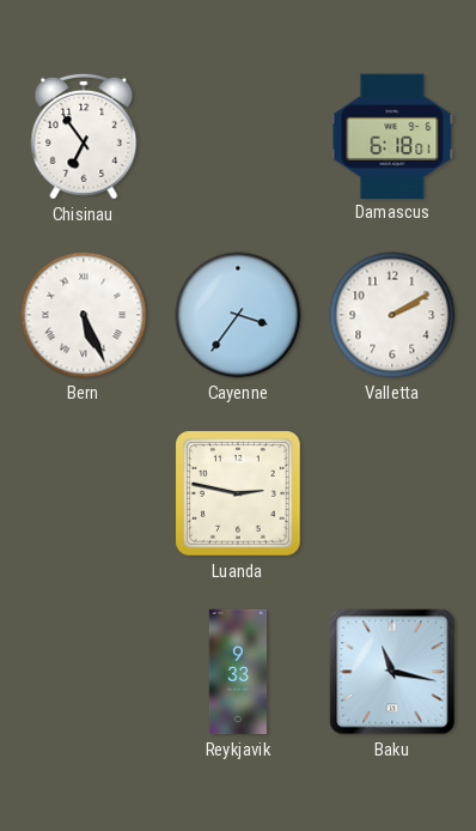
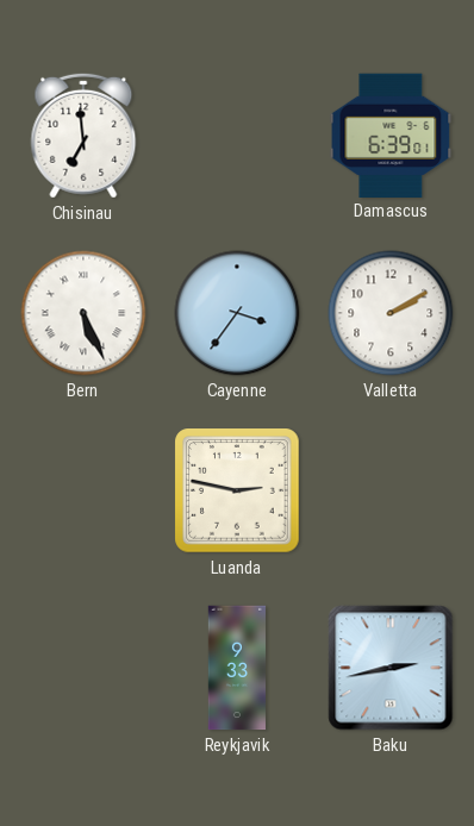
Chisinau: 6:54 -> 6:59 (83, 136)
Damascus: 6:18 -> 6:39 (391, 134)
Baku: 11:17 -> 2:43 (391, 668)
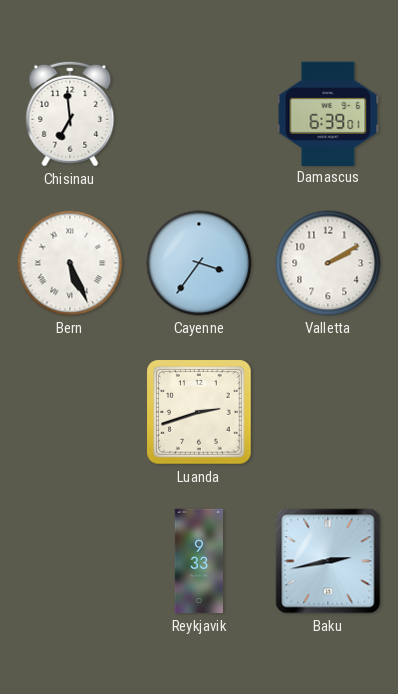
Luanda: 2:47 -> 2:42 (199, 412)
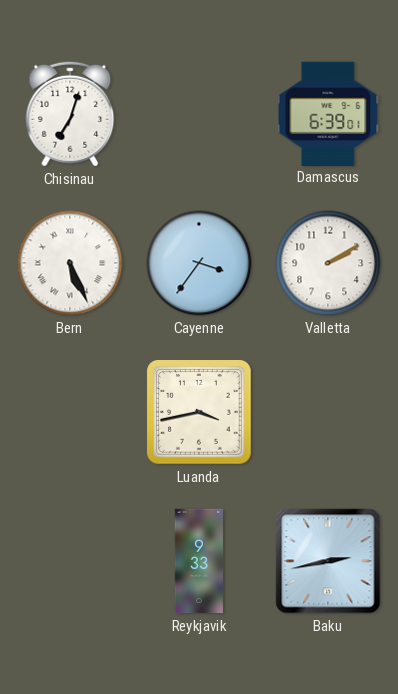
Chisinau: 6:59 -> 7:03 (70, 114)
Luanda: 2:42 -> 3:43 (199, 412)
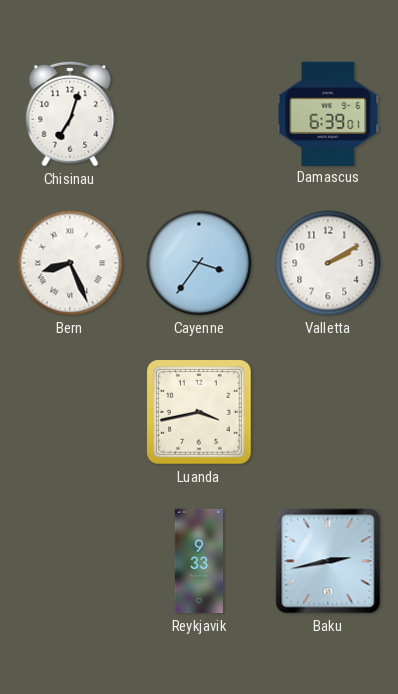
Bern: 5:26 -> 8:26 (70, 263)
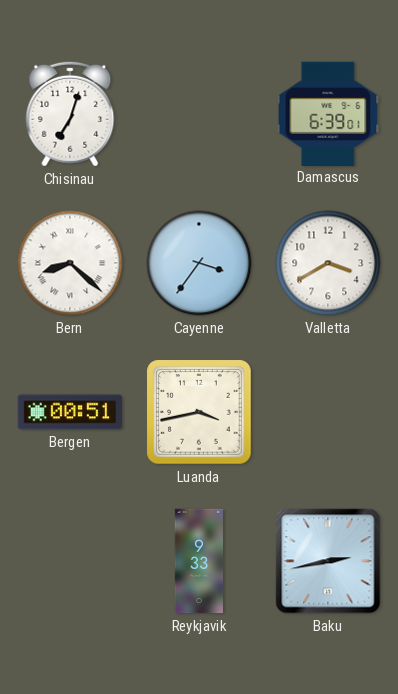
Bern: 8:26 -> 8:22 (70, 263)
Valletta: 2:10 -> 3:40 (328, 263)
Bergen: none -> 00:51 (70, 412)
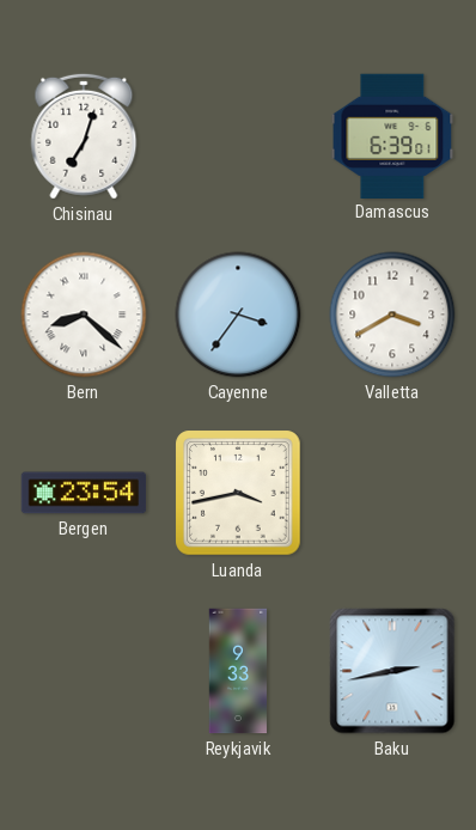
Bergen: 00:51 -> 23:54 (84, 493)
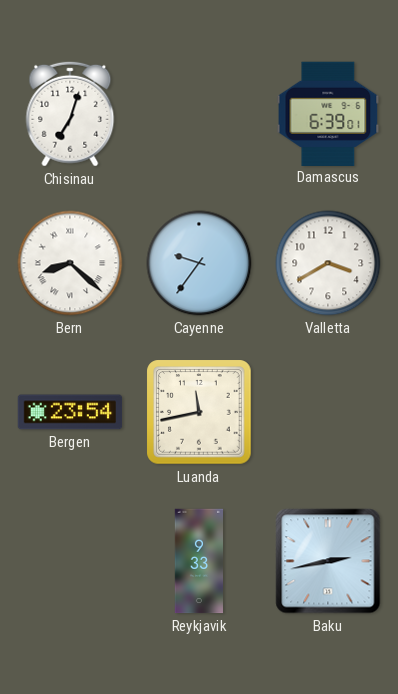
Cayenne: 3:36 -> 9:36 (199, 263)
Luanda: 3:43 -> 11:43 (199, 412)
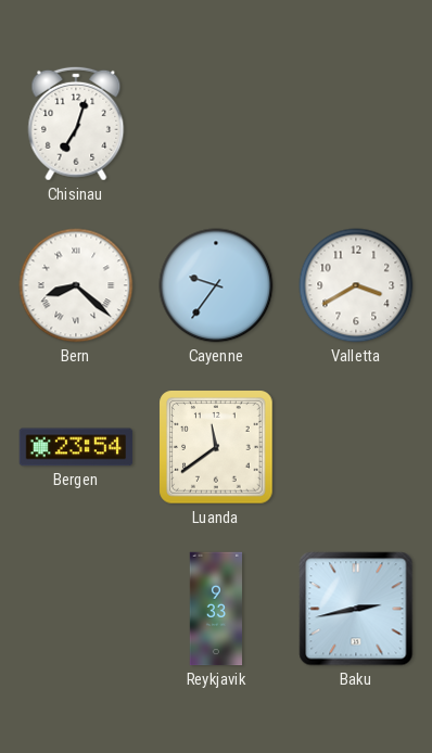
Damascus: 6:39 -> none (328, 113)
Luanda: 11:43 -> 11:39 (216, 447)
